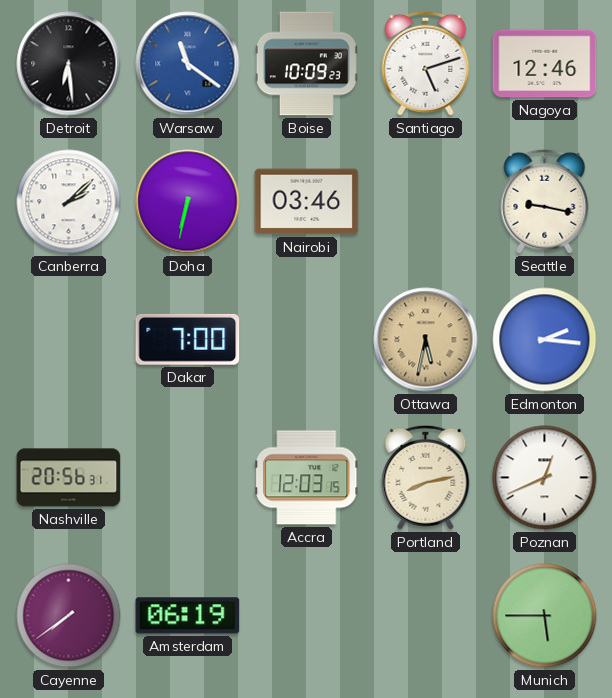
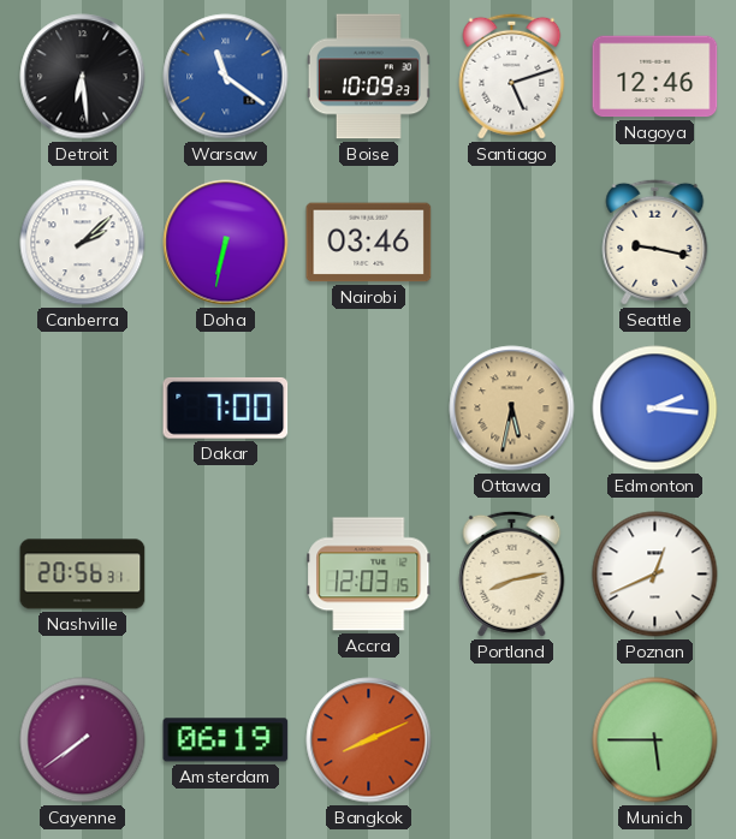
Bangkok: none -> 8:11 (369, 740)
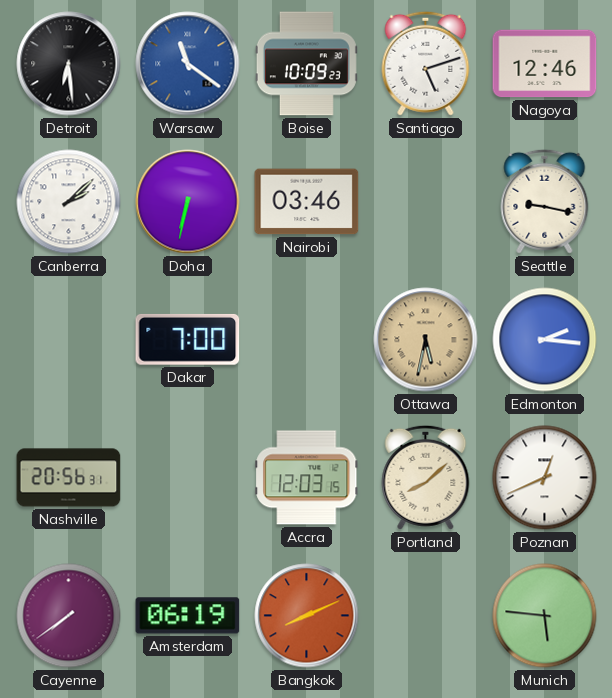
Portland: 8:13 -> 8:08 (426, 477)
Munich: 5:45 -> 5:46 (545, 616)
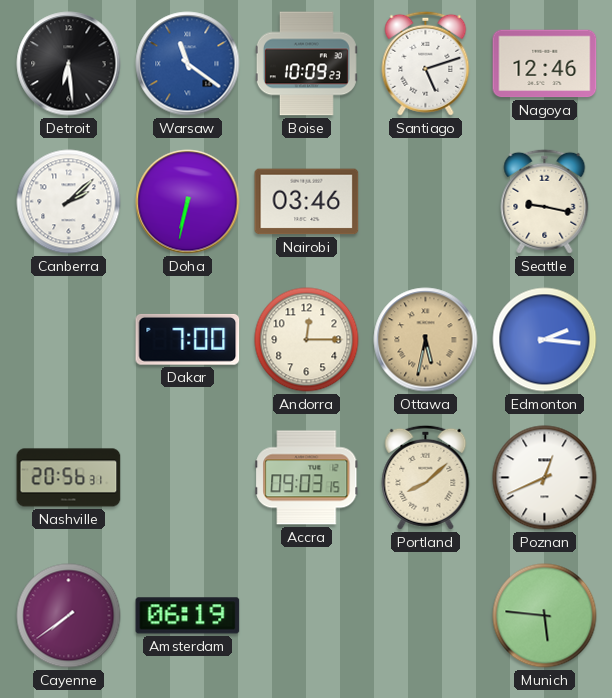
Andorra: none -> 12:15 (307, 340)
Accra: 12:03 -> 09:03 (307, 478)
Bangkok: 8:11 -> none (307, 616)
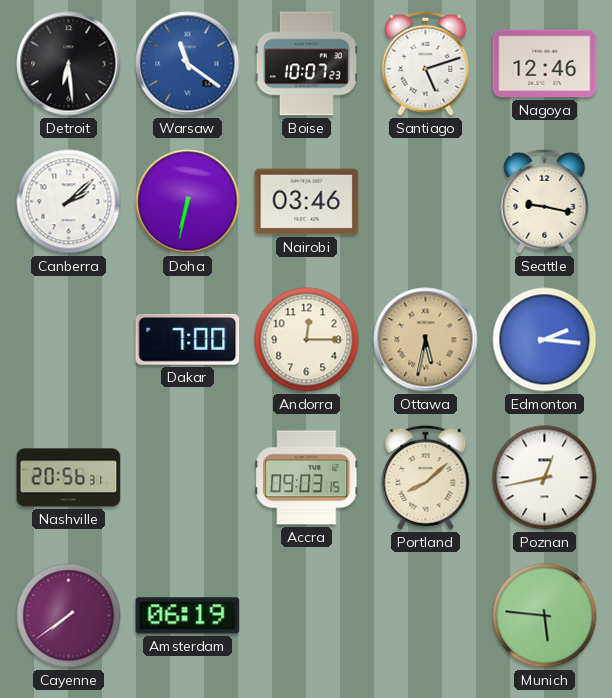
Boise: 10:09 -> 10:07 (306, 64)
Poznan: 12:41 -> 12:43 (545, 478)
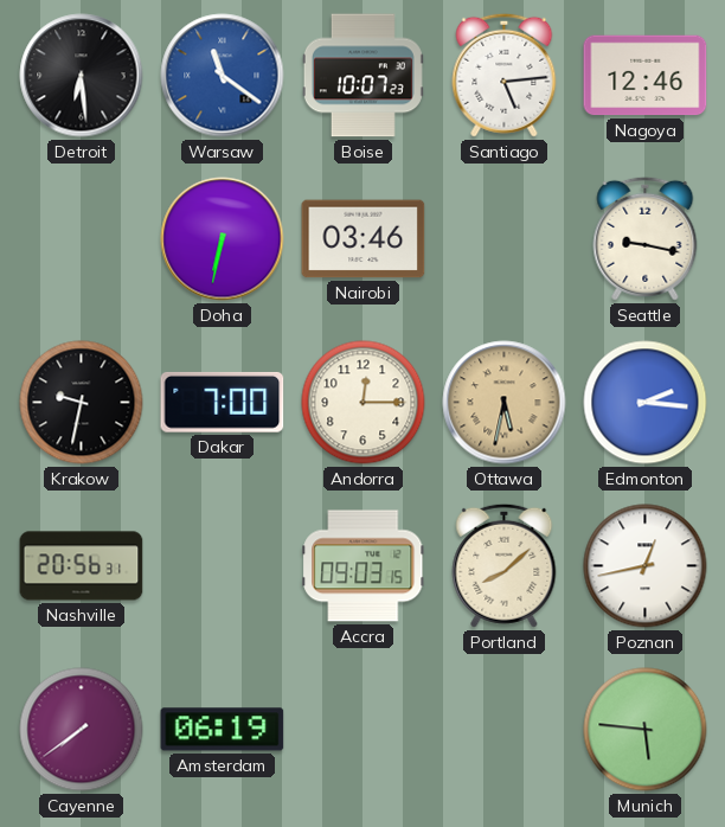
Santiago: 5:12 -> 5:14 (505, 75)
Canberra: 2:08 -> none (69, 202)
Krakow: none -> 9:32 (82, 403)
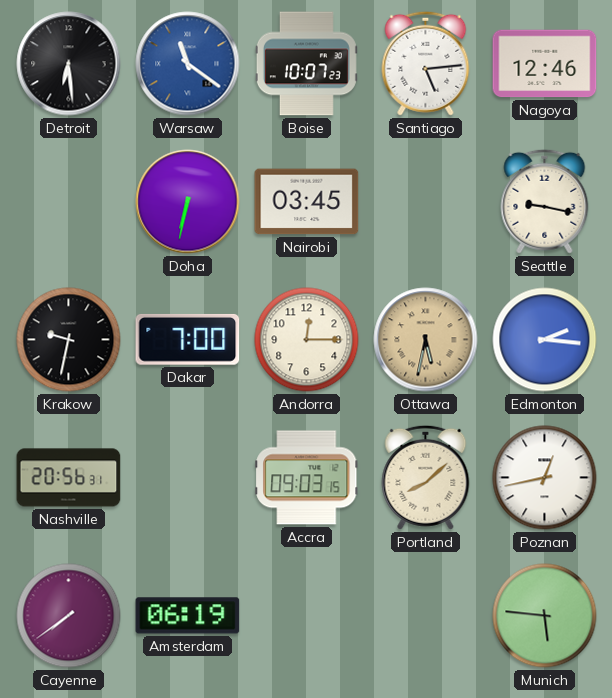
Nairobi: 03:46 -> 03:45 (307, 202)
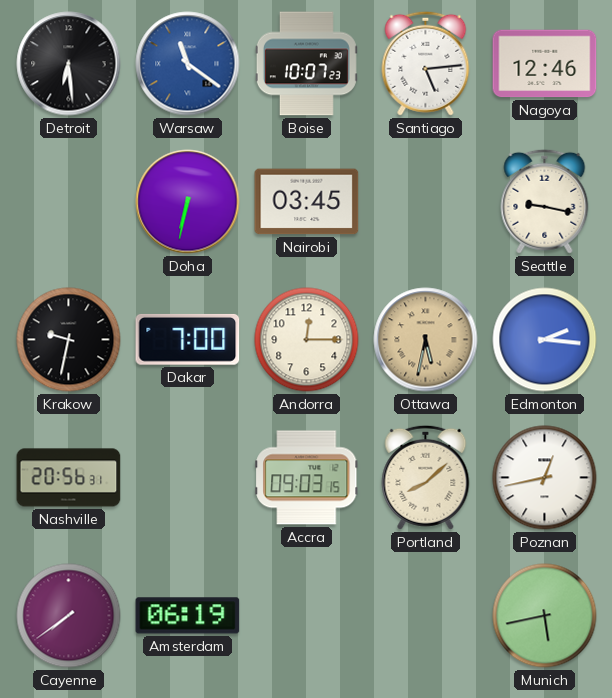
Munich: 5:46 -> 5:43 (545, 616)
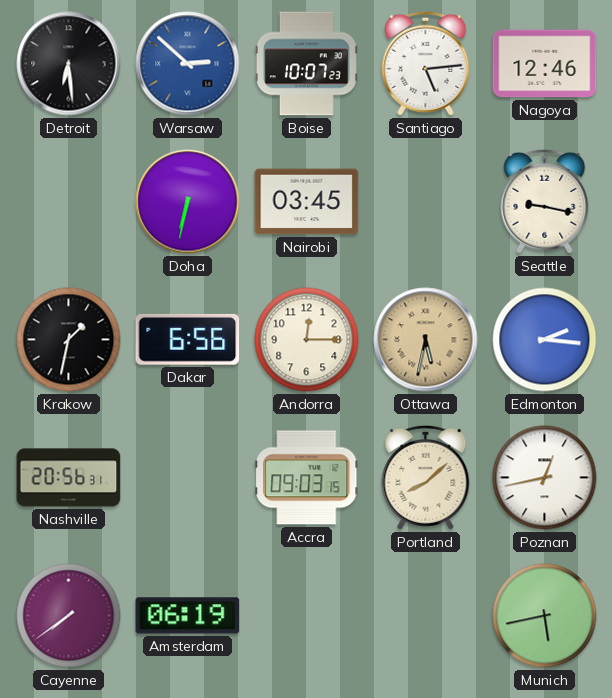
Warsaw: 11:21 -> 2:52 (188, 64)
Krakow: 9:32 -> 1:32 (69, 340)
Dakar: 7:00 -> 6:56 (188, 339)
